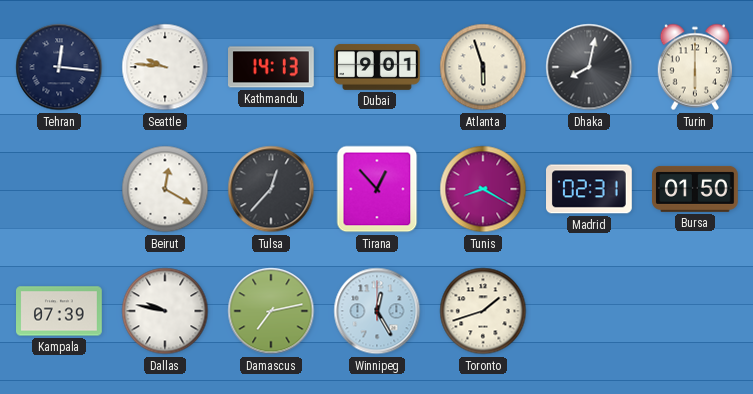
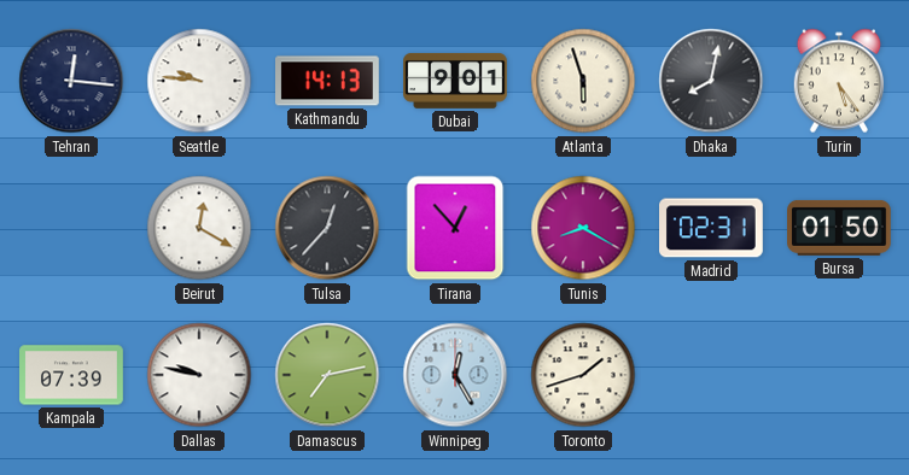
Turin: 6:00 -> 5:24 (838, 81)
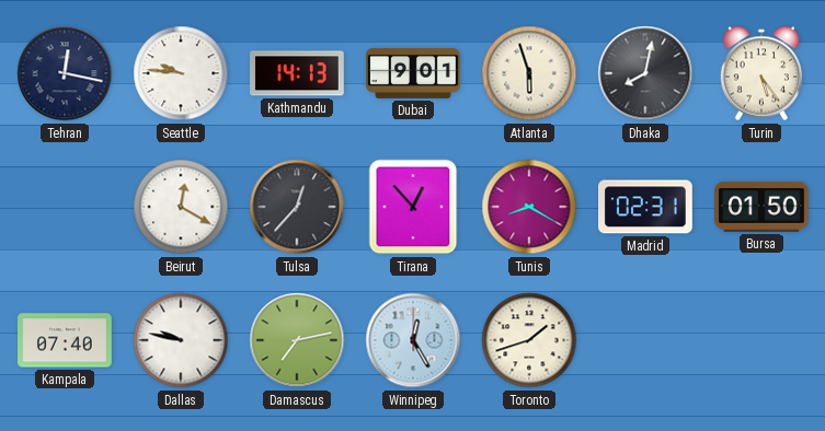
Tehran: 12:16 -> 12:17 (65, 73)
Kampala: 07:39 -> 07:40 (66, 340)
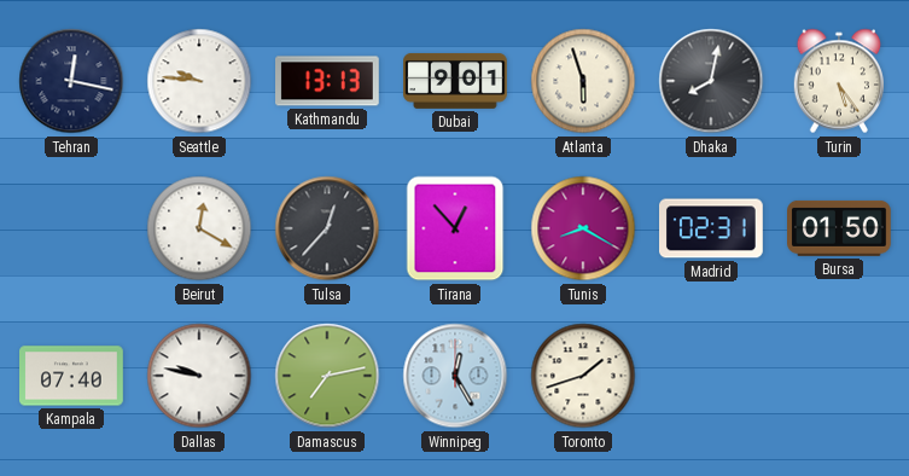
Kathmandu: 14:13 -> 13:13 (328, 81)
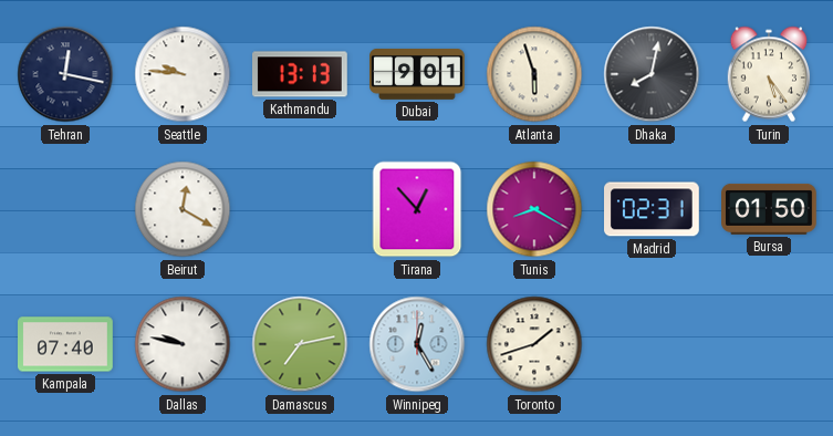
Tulsa: 12:37 -> none (327, 228)
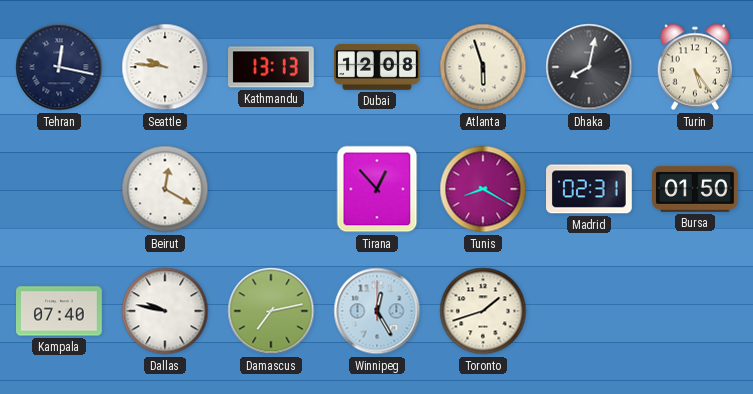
Dubai: 9:01 -> 12:08 (377, 67)
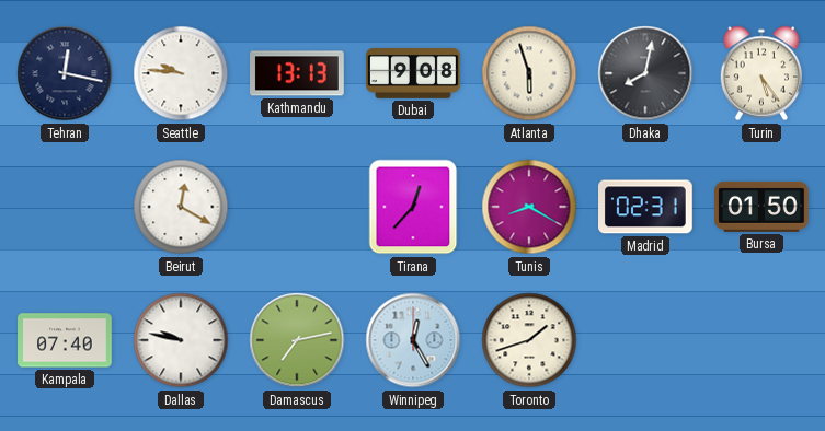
Dubai: 12:08 -> 9:08 (413, 73)
Tirana: 12:53 -> 12:37 (413, 207)
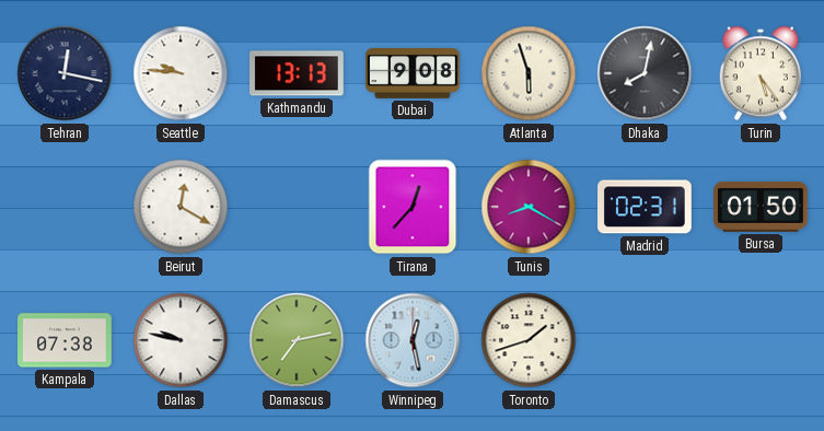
Kampala: 07:40 -> 07:38 (66, 340)
Winnipeg: 12:25 -> 12:28 (413, 340)
